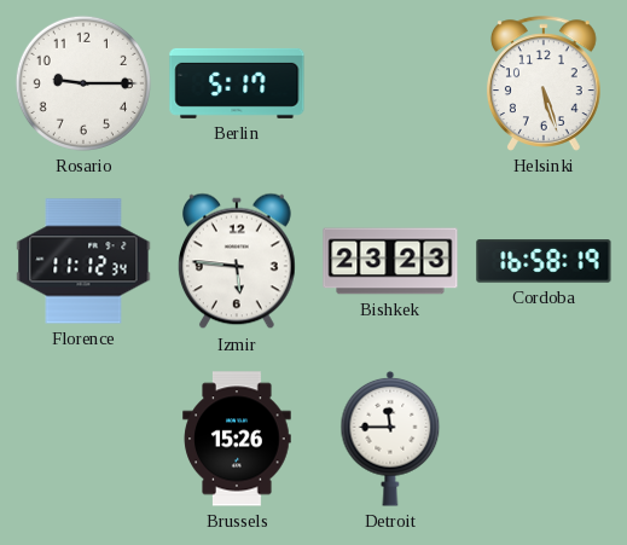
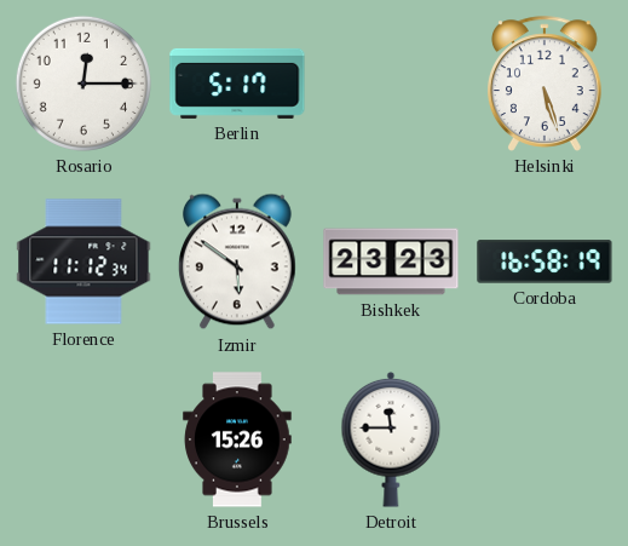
Rosario: 9:15 -> 12:15 (83, 84)
Izmir: 5:46 -> 5:51 (237, 261)
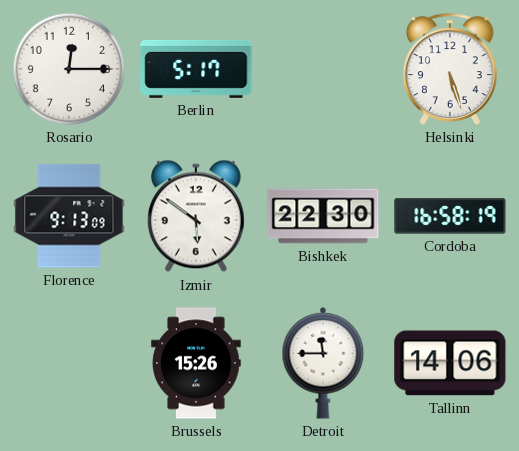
Florence: 11:12 -> 9:13 (69, 216)
Bishkek: 23:23 -> 22:30 (323, 216)
Tallinn: none -> 14:06 (450, 363)
